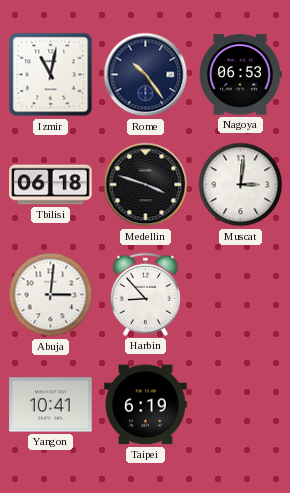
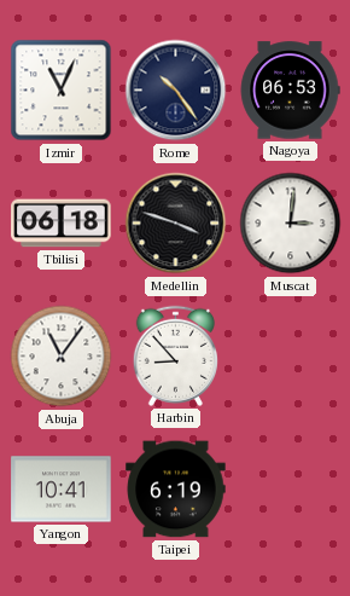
Izmir: 11:02 -> 11:04 (62, 91)
Abuja: 3:01 -> 11:06 (62, 357)
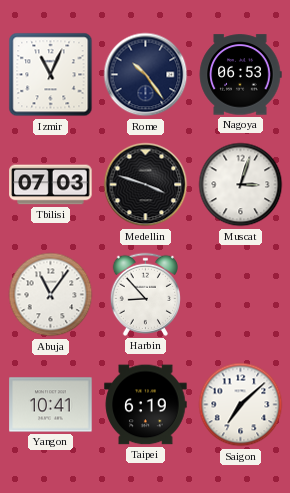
Tbilisi: 06:18 -> 07:03 (51, 185)
Muscat: 3:01 -> 3:03 (241, 185)
Saigon: none -> 7:08 (241, 405)
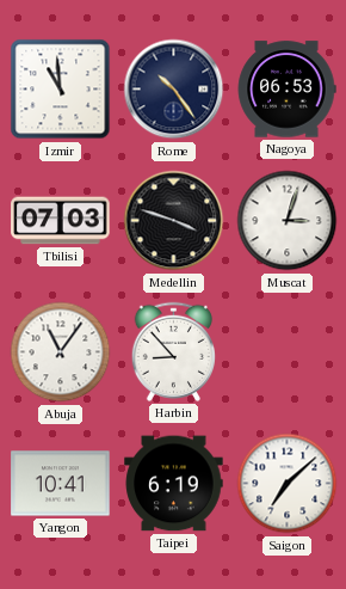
Izmir: 11:04 -> 10:59 (61, 90)
